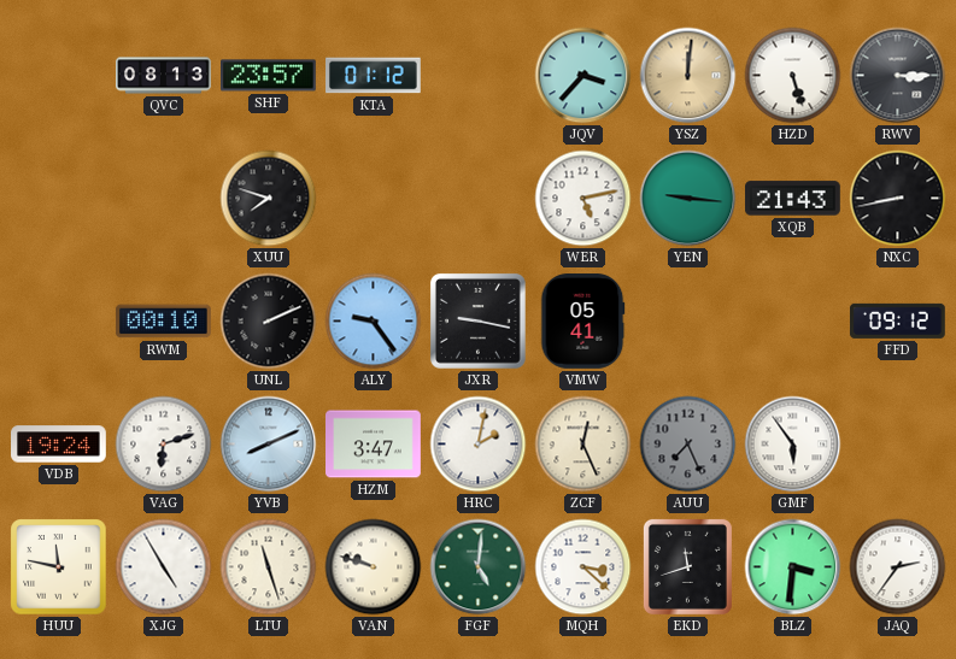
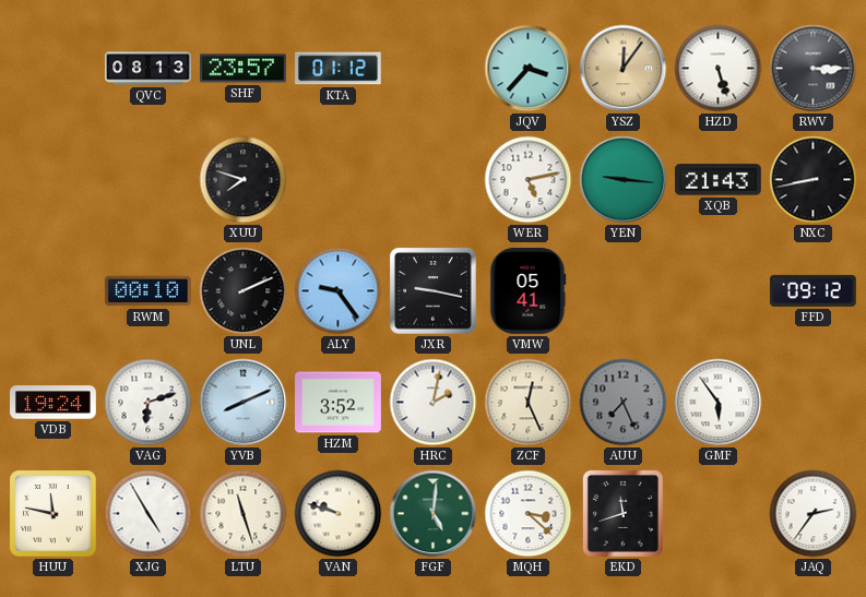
YSZ: 12:01 -> 12:06 (624, 69)
HZM: 3:47 -> 3:52 (339, 403)
BLZ: 3:31 -> none (793, 567)
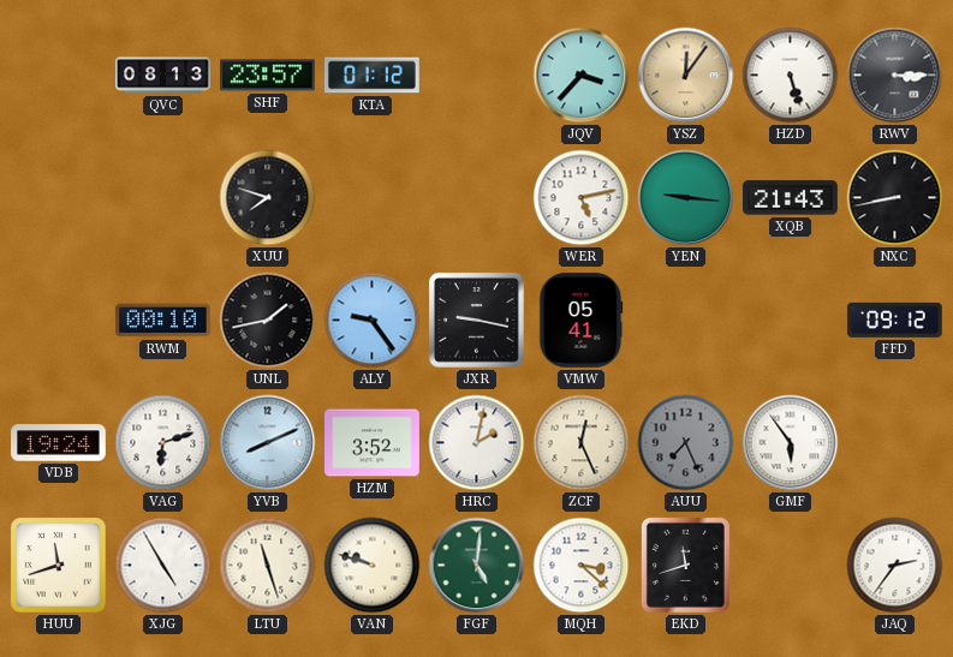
UNL: 2:11 -> 1:43 (268, 321)
HUU: 11:47 -> 11:42 (59, 566)
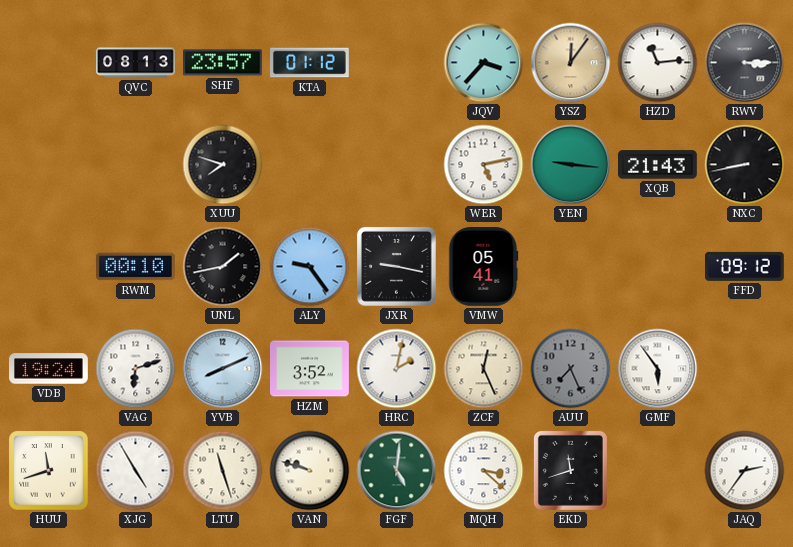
HZD: 5:27 -> 11:14 (658, 63)
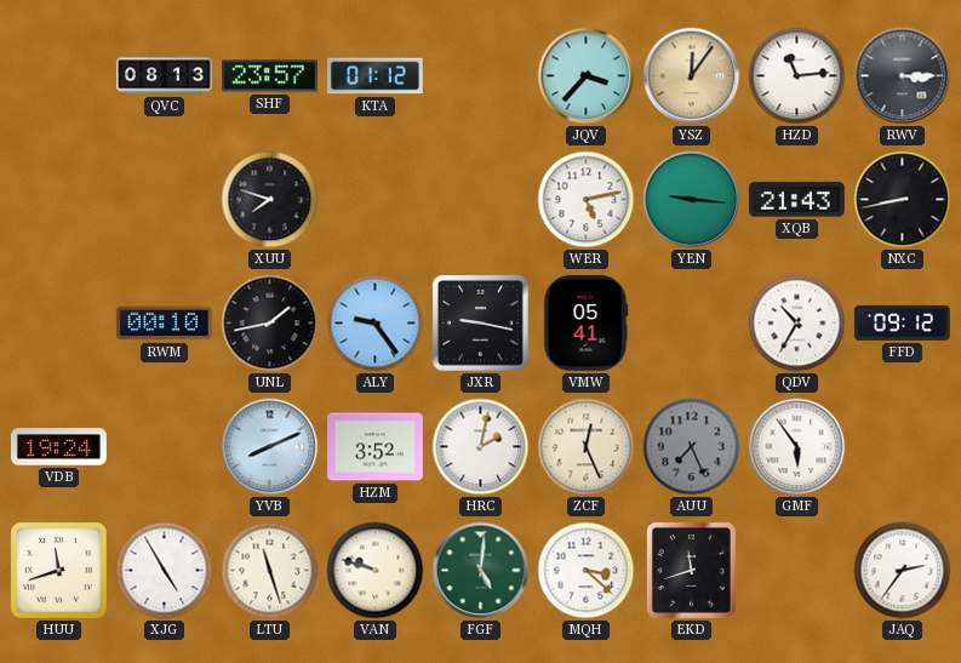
QDV: none -> 10:35 (797, 324)
VAG: 6:12 -> none (136, 369)
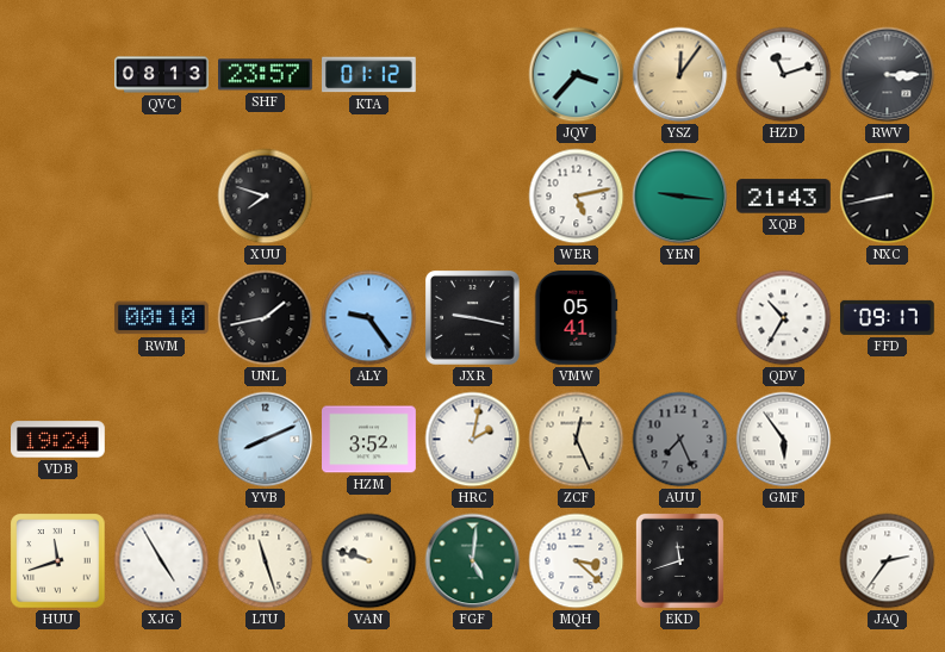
HZD: 11:14 -> 11:12 (784, 75)
FFD: 09:12 -> 09:17 (887, 317)
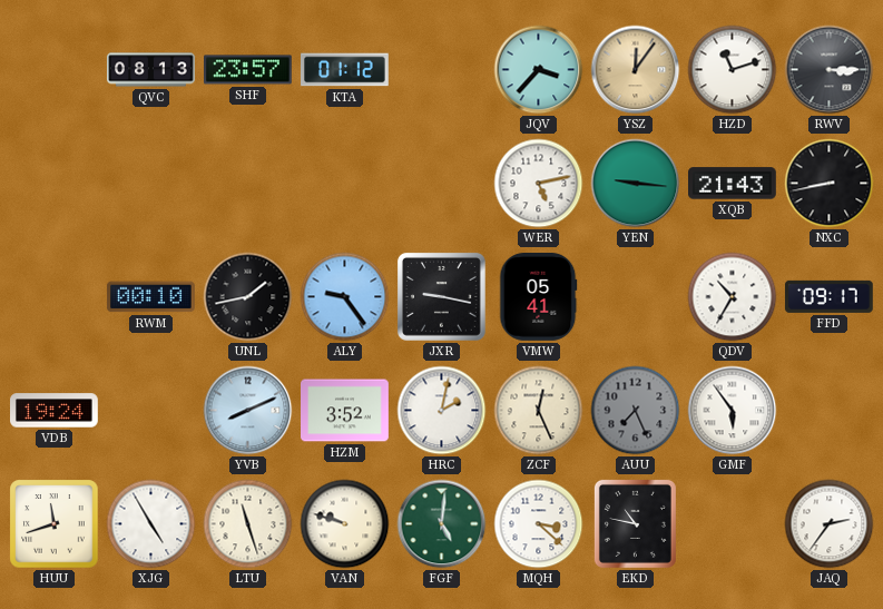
XUU: 7:48 -> none (266, 197)
EKD: 11:42 -> 10:47 (635, 523)
